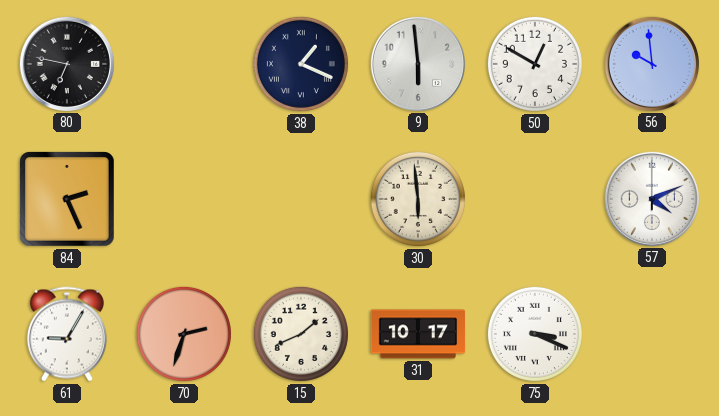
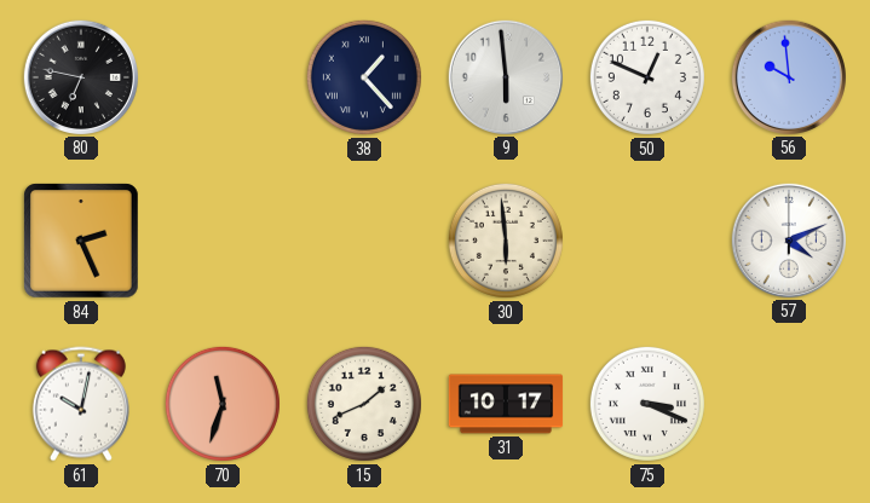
38: 1:19 -> 1:23 (364, 77)
50: 12:50 -> 12:49 (647, 77)
61: 9:05 -> 10:02 (81, 404)
70: 2:33 -> 11:33 (223, 404)
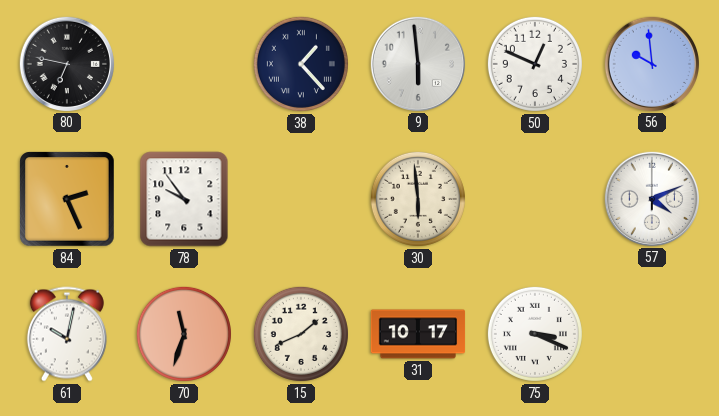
78: none -> 9:54 (184, 199)
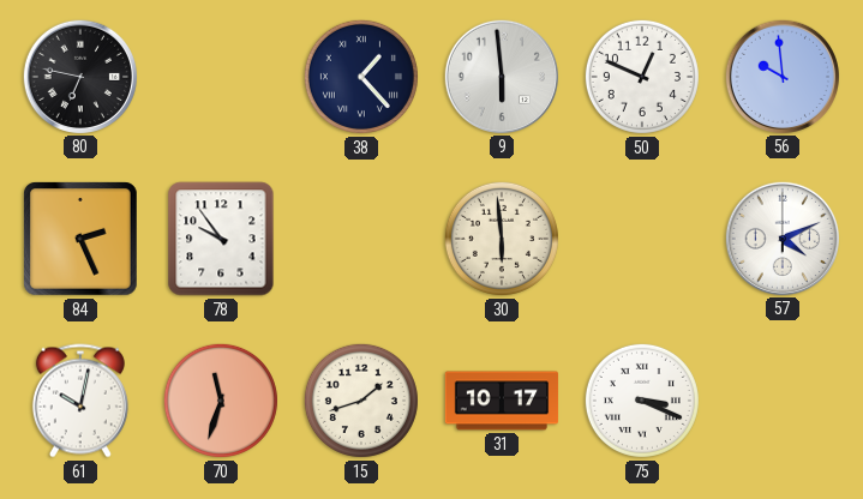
15: 1:41 -> 1:42 (361, 401)
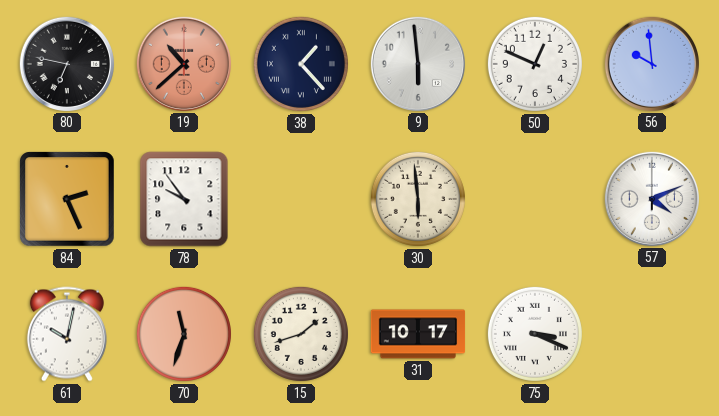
19: none -> 10:38 (183, 63)
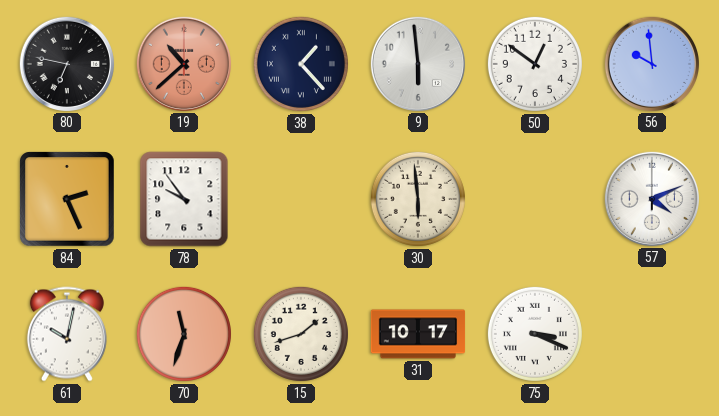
50: 12:49 -> 12:51 (535, 64)
